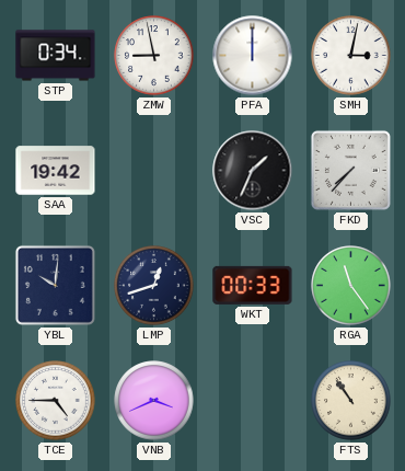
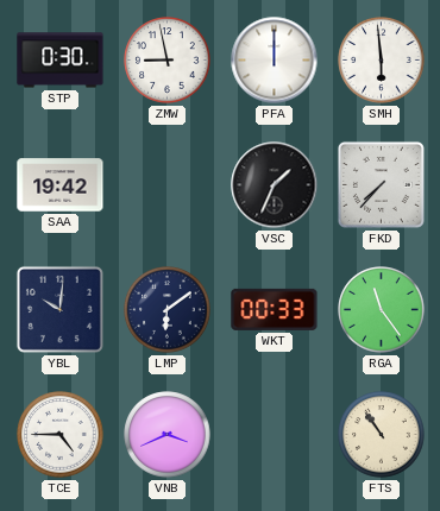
STP: 0:34 -> 0:30 (61, 61)
SMH: 3:02 -> 5:59 (382, 61)
LMP: 12:42 -> 6:09 (168, 310)
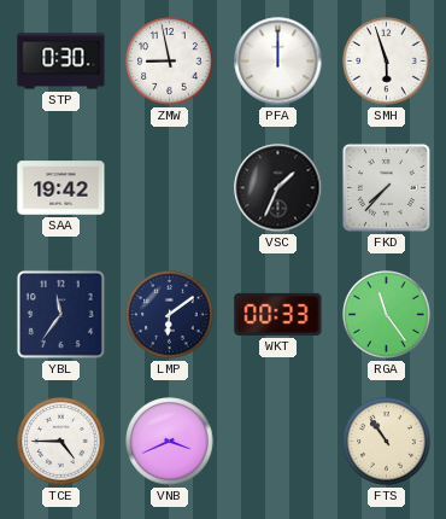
SMH: 5:59 -> 5:57 (387, 62)
YBL: 10:01 -> 11:36 (60, 314)
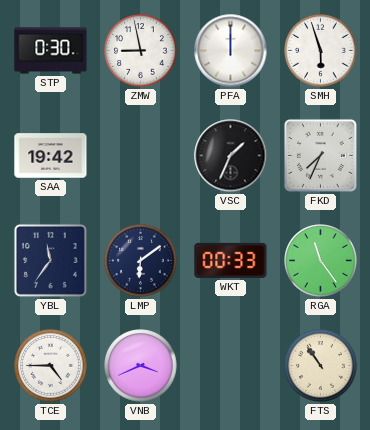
FKD: 7:37 -> 7:34 (320, 155)
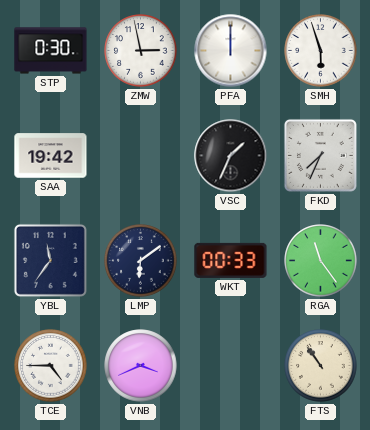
ZMW: 8:58 -> 2:58 (141, 51)
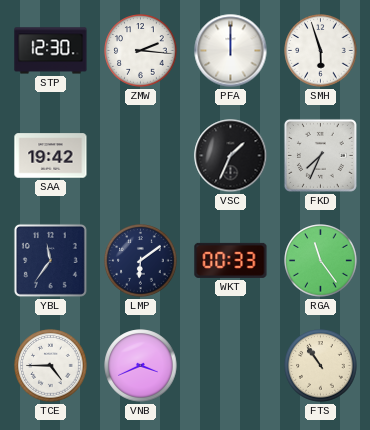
STP: 0:30 -> 12:30 (51, 51)
ZMW: 2:58 -> 2:16 (141, 51)
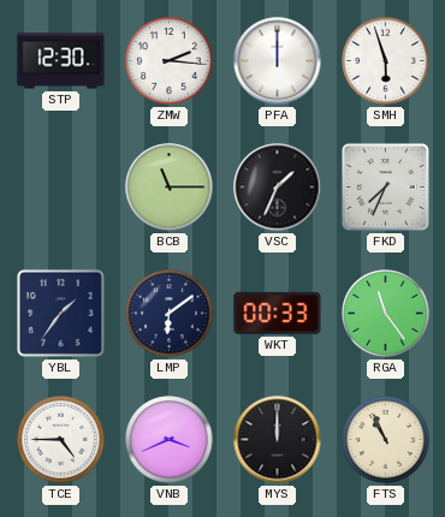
SAA: 19:42 -> none (51, 156)
BCB: none -> 11:15 (170, 188)
YBL: 11:36 -> 1:36 (60, 313)
MYS: none -> 12:00 (278, 440)
FTS: 10:54 -> 10:56 (386, 440)
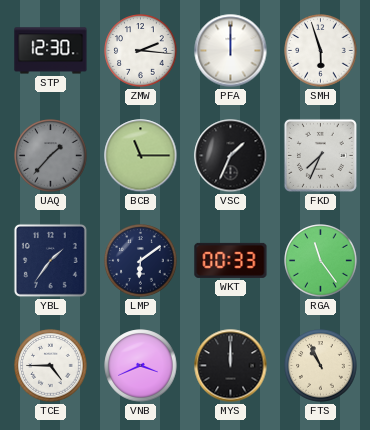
UAQ: none -> 1:37 (51, 156)
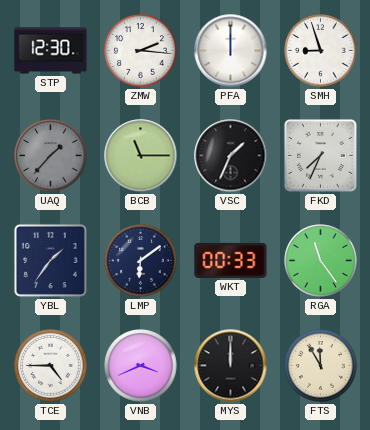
SMH: 5:57 -> 8:57 (321, 51)
FTS: 10:56 -> 11:55 (321, 366)
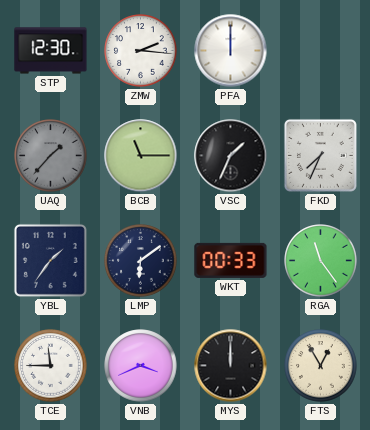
SMH: 8:57 -> none (321, 51)
TCE: 4:45 -> 11:45 (51, 366)
FTS: 11:55 -> 12:55 (321, 366)
